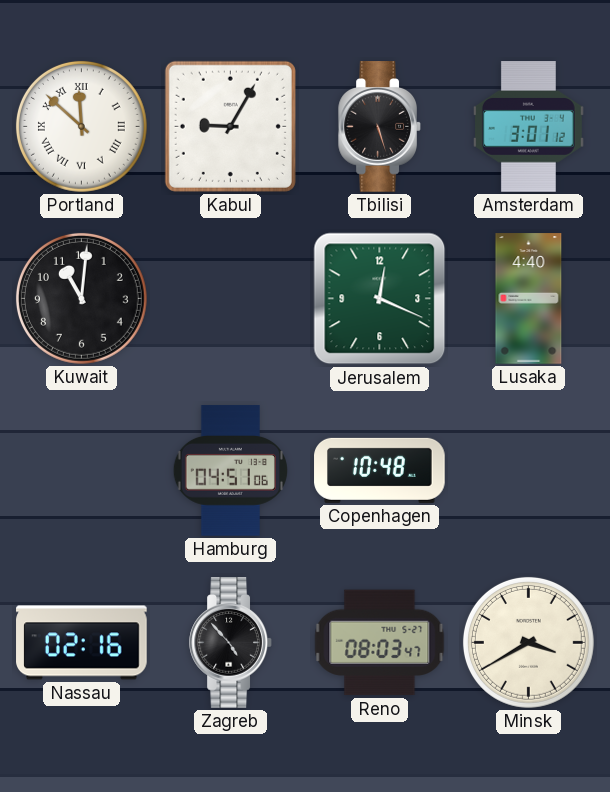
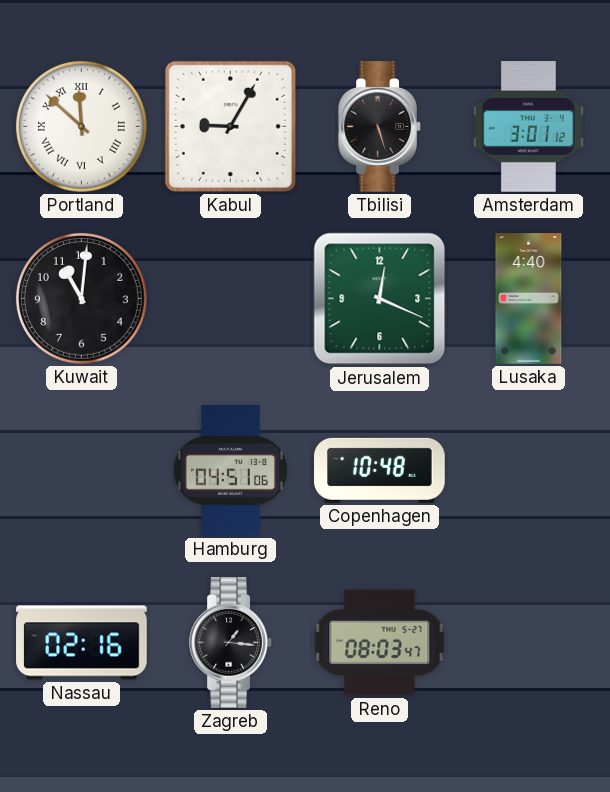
Zagreb: 4:53 -> 1:16 (231, 643)
Minsk: 3:40 -> none (528, 642)
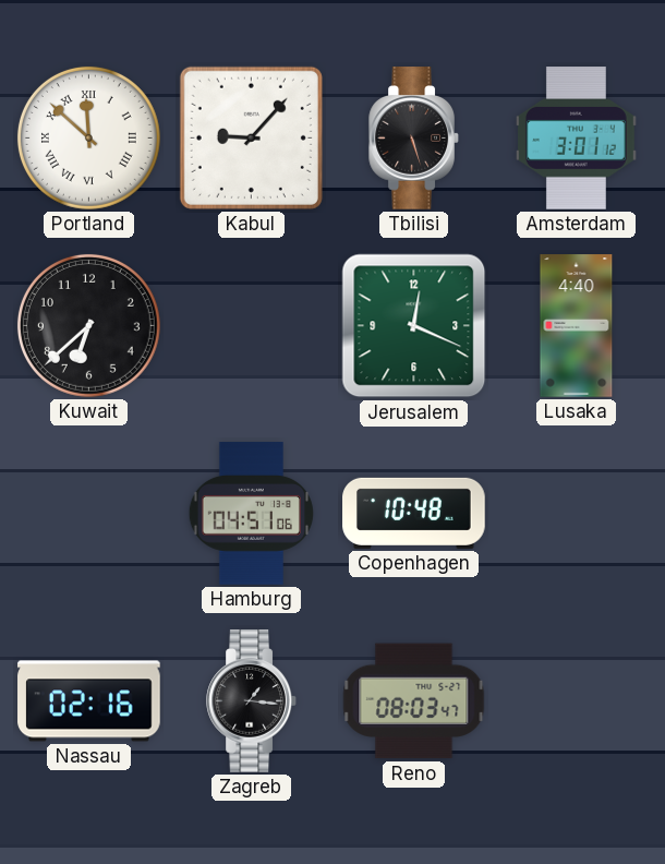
Kabul: 9:05 -> 9:07 (251, 137)
Kuwait: 11:01 -> 6:38 (88, 325)
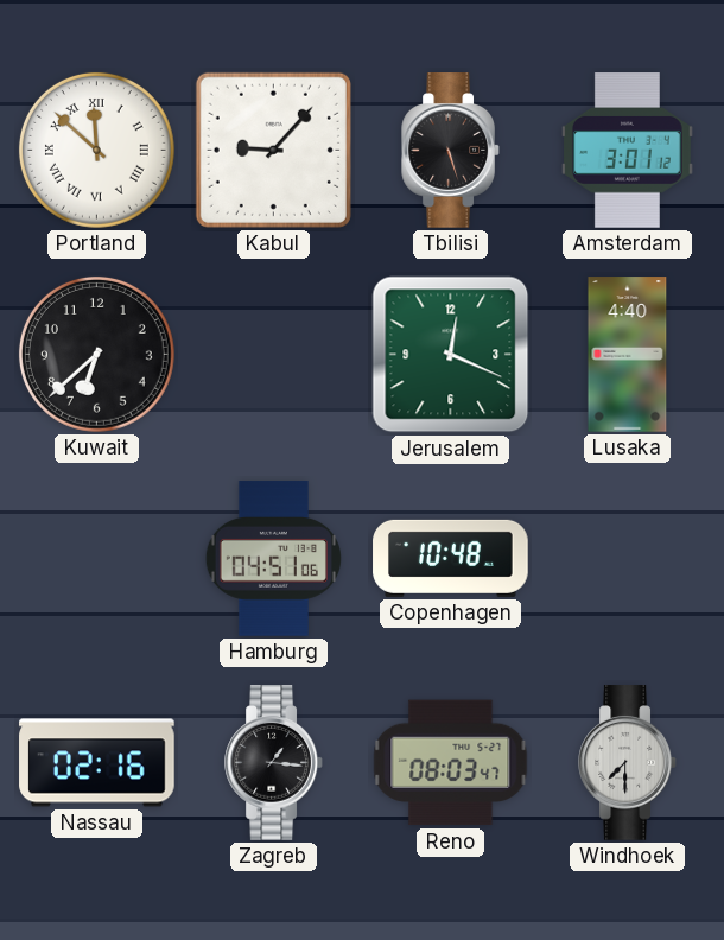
Windhoek: none -> 7:30 (628, 763)
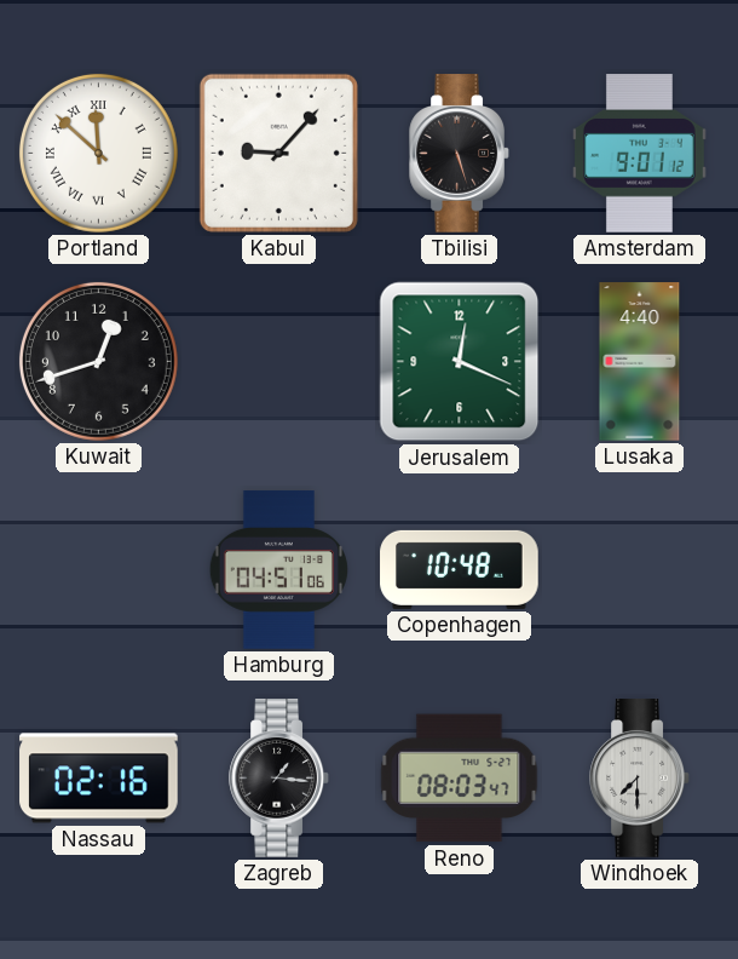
Amsterdam: 3:01 -> 9:01 (639, 154)
Kuwait: 6:38 -> 12:42 (98, 361)
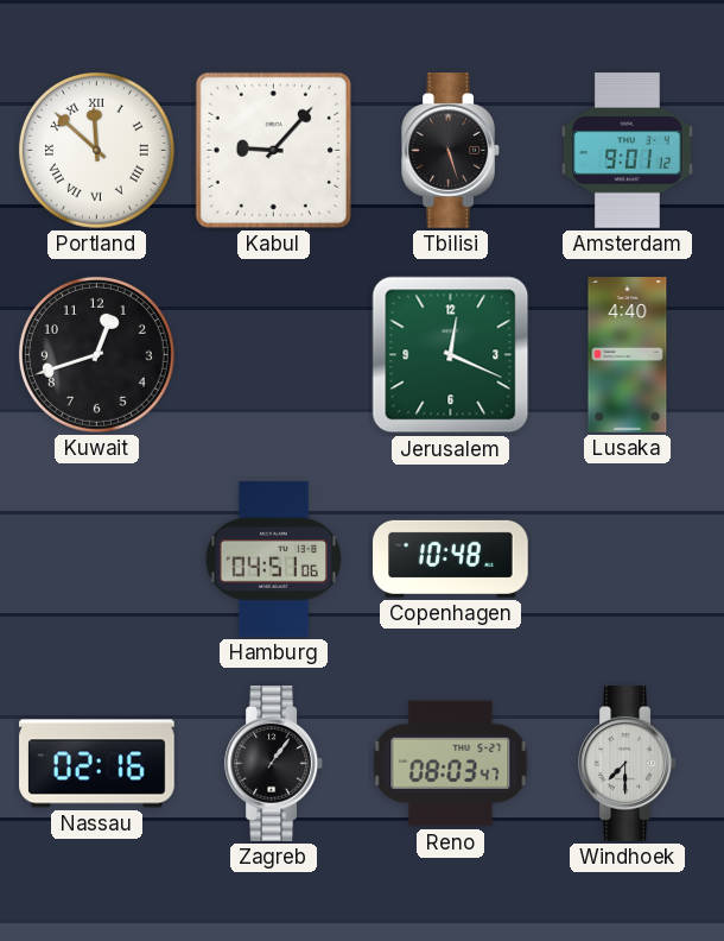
Zagreb: 1:16 -> 1:06 (274, 764)
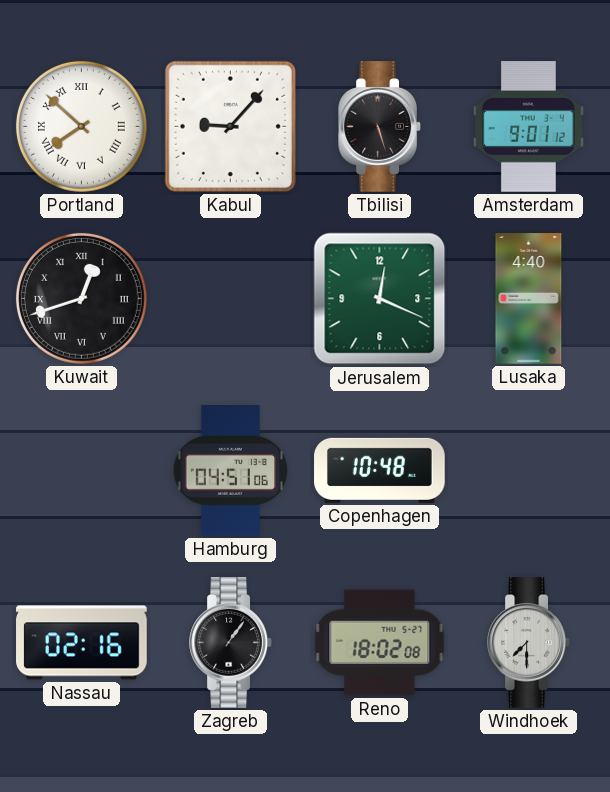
Portland: 11:52 -> 7:52 (81, 126)
Kuwait numerals: Arabic -> Roman (81, 298)
Reno: 08:03 -> 18:02 (380, 643)
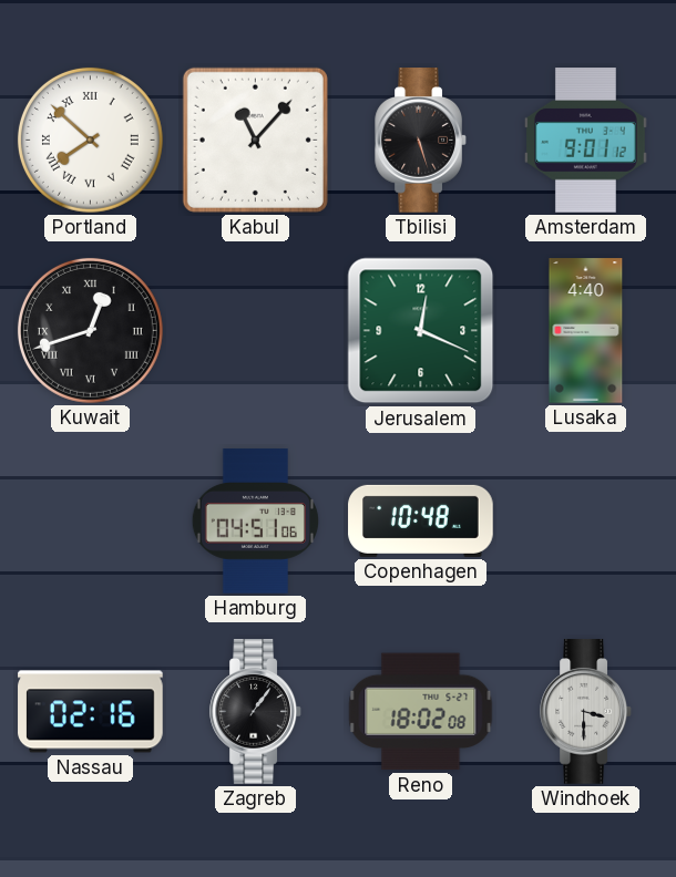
Kabul: 9:07 -> 11:07 (255, 140)
Windhoek: 7:30 -> 3:30 (586, 712)
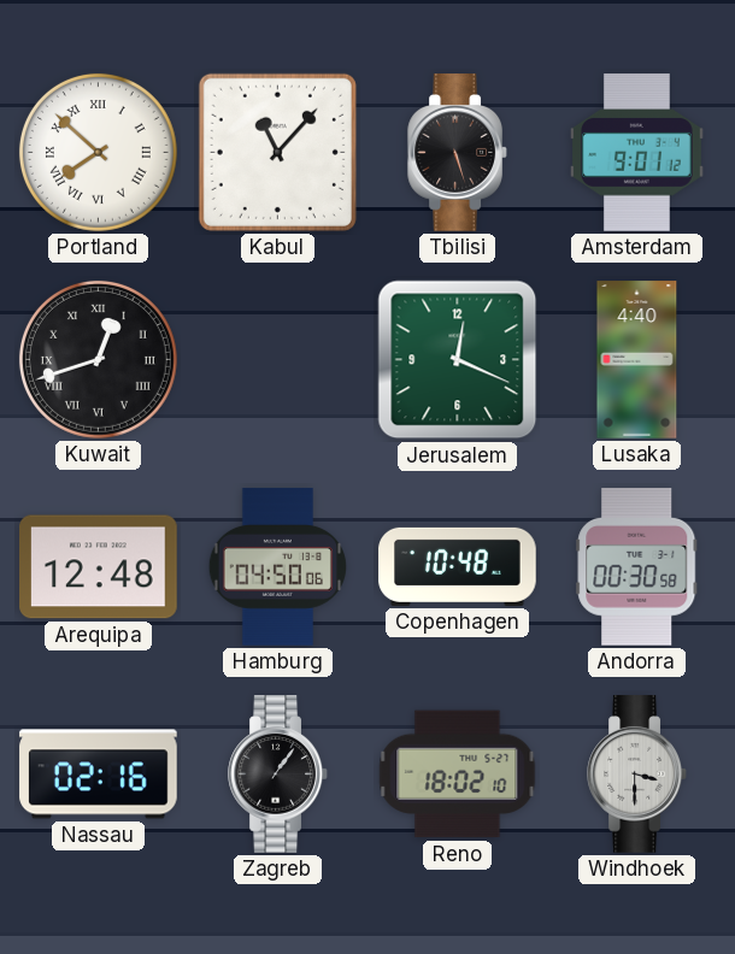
Arequipa: none -> 12:48 (99, 567)
Hamburg: 04:51 -> 04:50 (277, 567)
Andorra: none -> 00:30 (637, 567)
Reno: 18:02:08 -> 18:02:10 (458, 775)
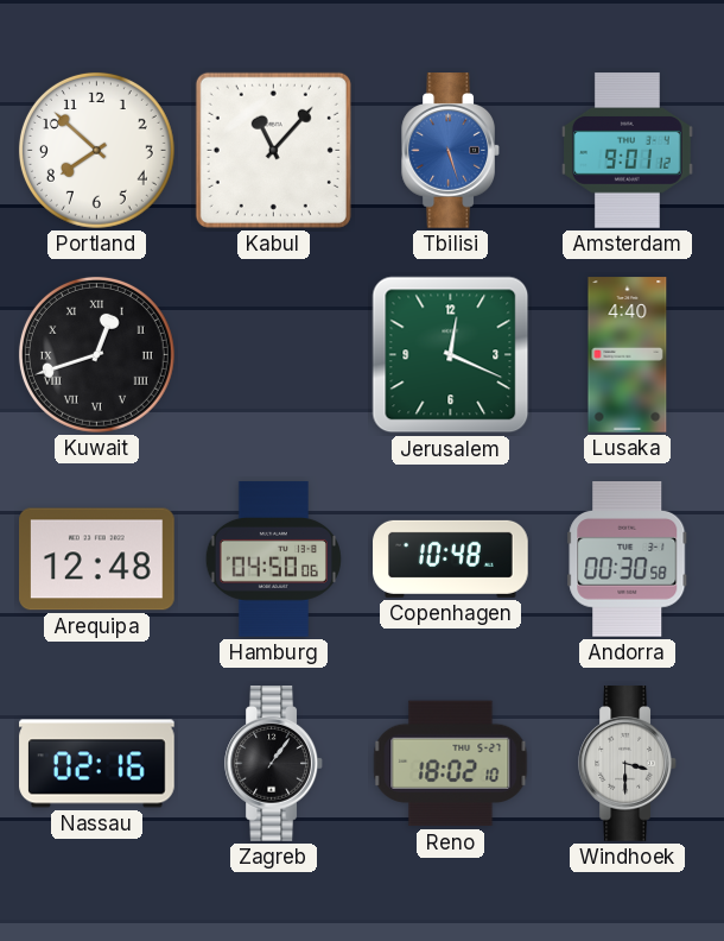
Portland numerals: Roman -> Arabic (96, 150)
Tbilisi dial: black -> blue (451, 151)
